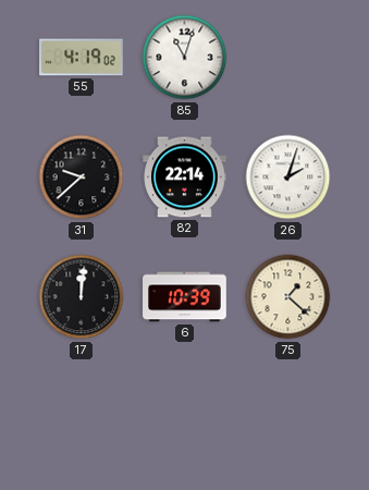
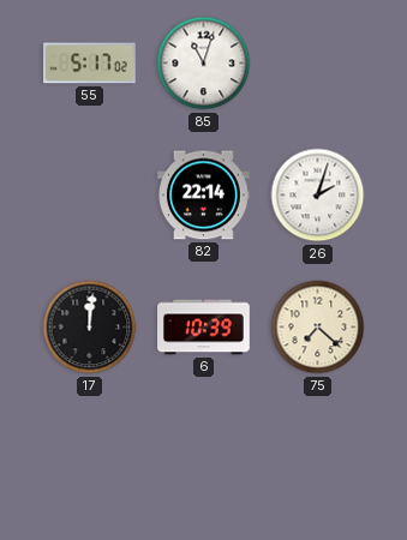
55: 4:19 -> 5:17 (90, 64)
31: 9:38 -> none (82, 177)
75: 1:22 -> 7:22 (318, 328)
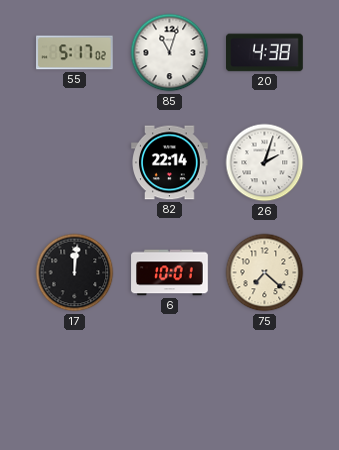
20: none -> 4:38 (265, 53)
6: 10:39 -> 10:01 (170, 273)
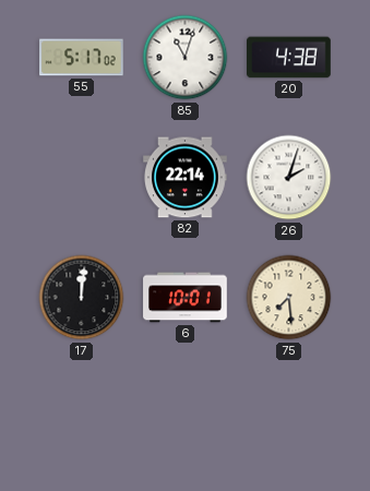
75: 7:22 -> 7:29 (289, 298)
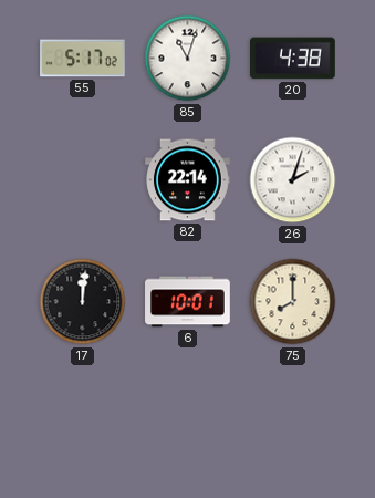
75: 7:29 -> 8:00 (293, 302)
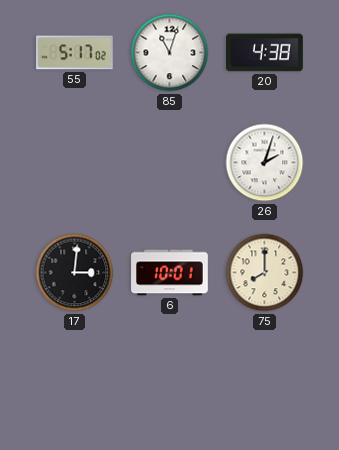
82: 22:14 -> none (188, 180)
17: 12:01 -> 3:01 (75, 273)
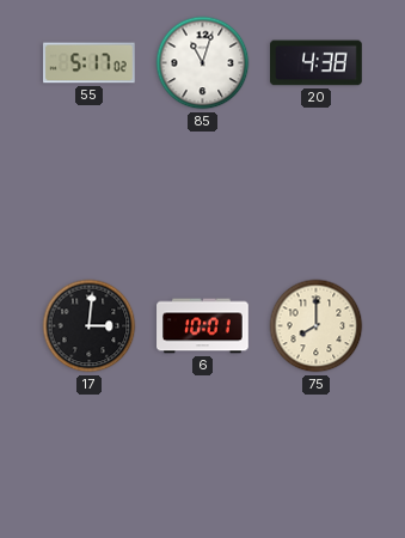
26: 2:03 -> none (265, 163)
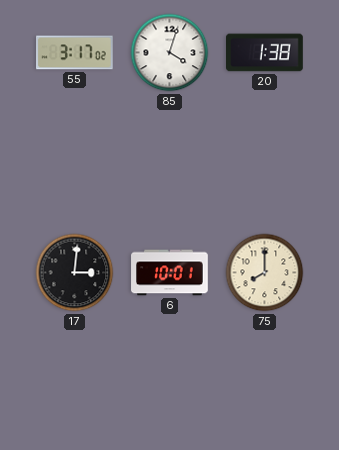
55: 5:17 -> 3:17 (75, 53)
85: 11:03 -> 4:03 (170, 53)
20: 4:38 -> 1:38 (265, 53)
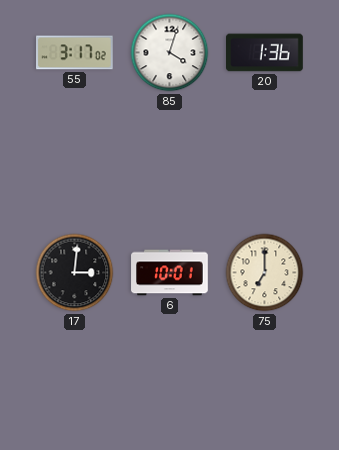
20: 1:38 -> 1:36 (265, 53)
75: 8:00 -> 7:00 (265, 273)
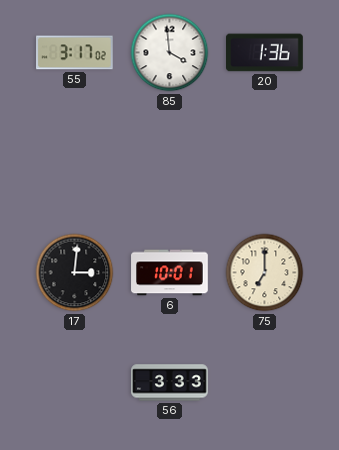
85: 4:03 -> 3:59 (170, 53)
56: none -> 3:33 (170, 383)
